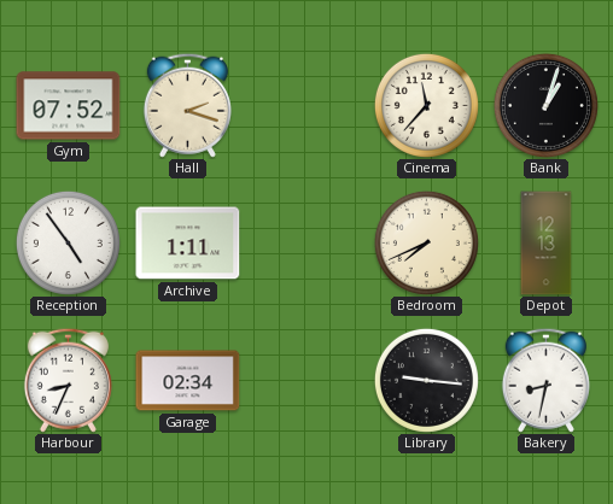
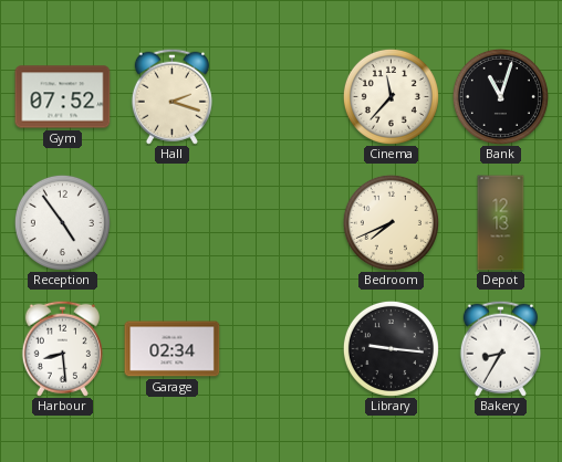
Bank: 1:03 -> 11:03 (500, 96)
Archive: 1:11 -> none (188, 244)
Harbour: 8:34 -> 8:29 (62, 348)
Bakery: 8:32 -> 8:35 (500, 348)
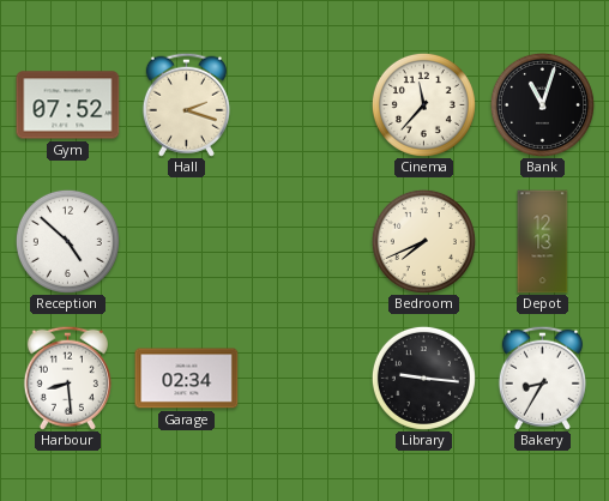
Reception: 4:54 -> 4:52 (67, 241)
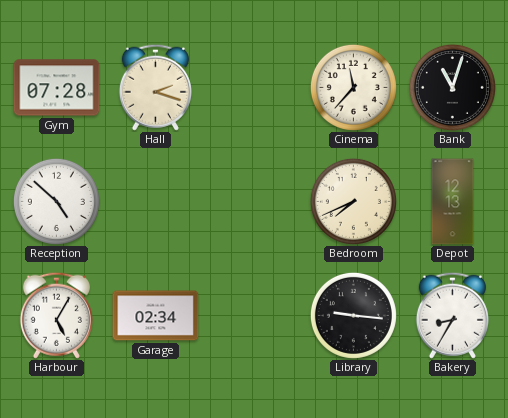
Gym: 07:52 -> 07:28 (57, 88)
Harbour: 8:29 -> 5:05 (56, 315)
